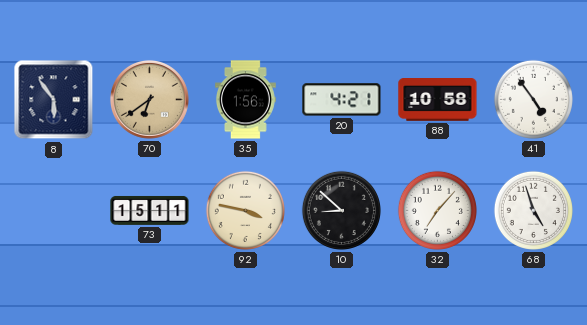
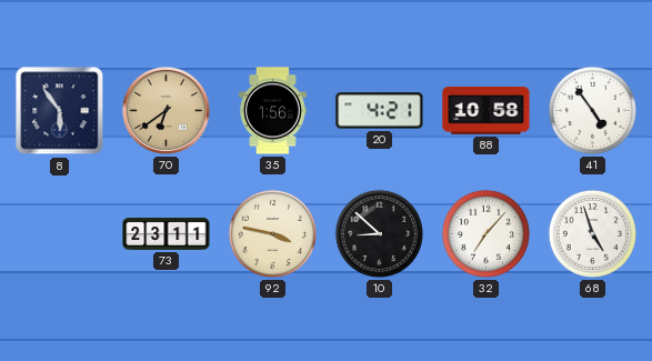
73: 15:11 -> 23:11 (167, 233)
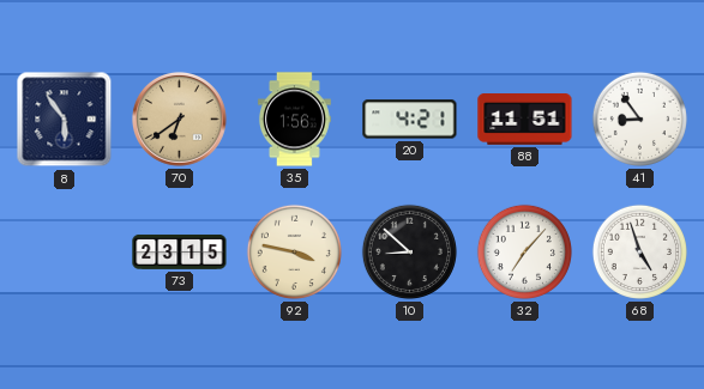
88: 10:58 -> 11:51 (525, 120)
41: 4:54 -> 8:54 (639, 118)
73: 23:11 -> 23:15 (180, 251)
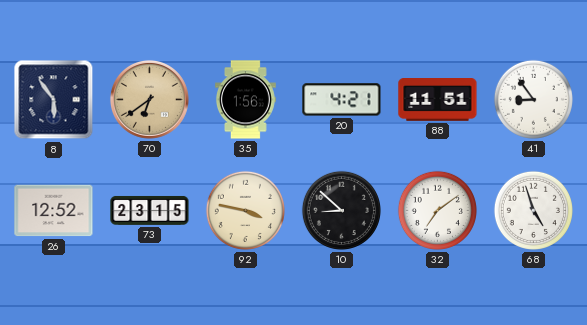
26: none -> 12:52 (54, 211)
32: 7:07 -> 7:09 (437, 210)
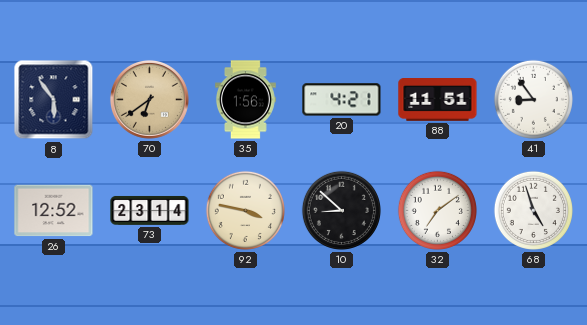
73: 23:15 -> 23:14 (150, 210)
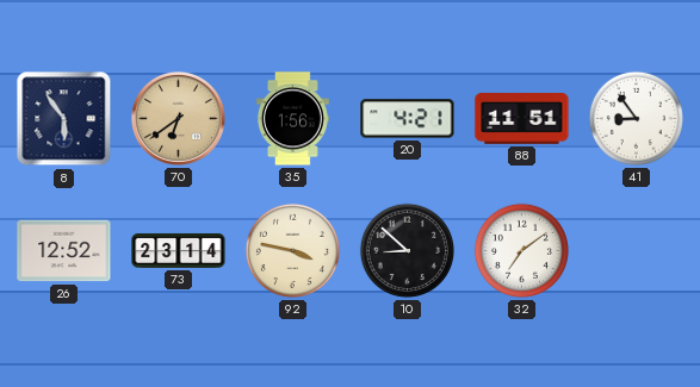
68: 4:57 -> none (533, 210)
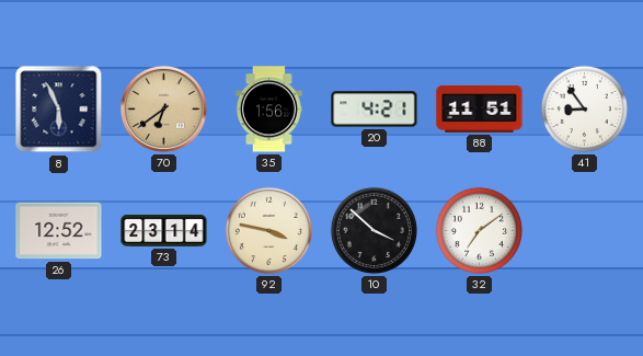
8: 5:54 -> 5:56 (59, 110)
10: 8:52 -> 3:52 (374, 230)
